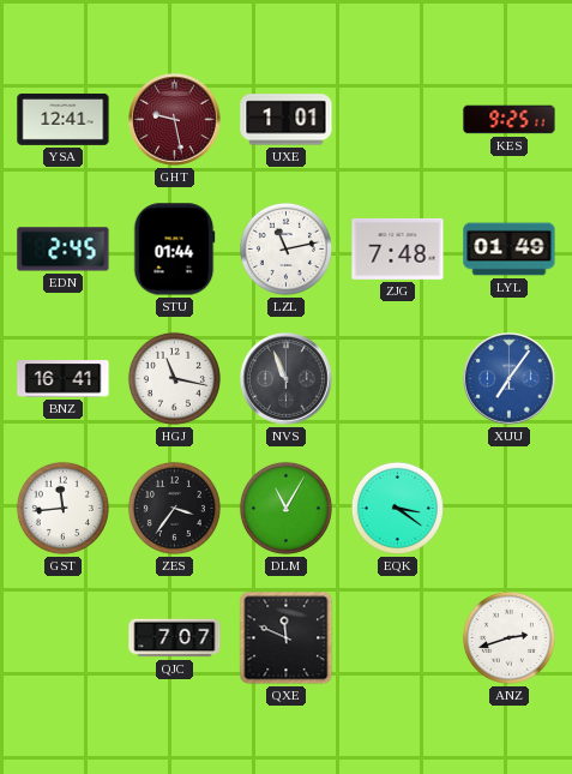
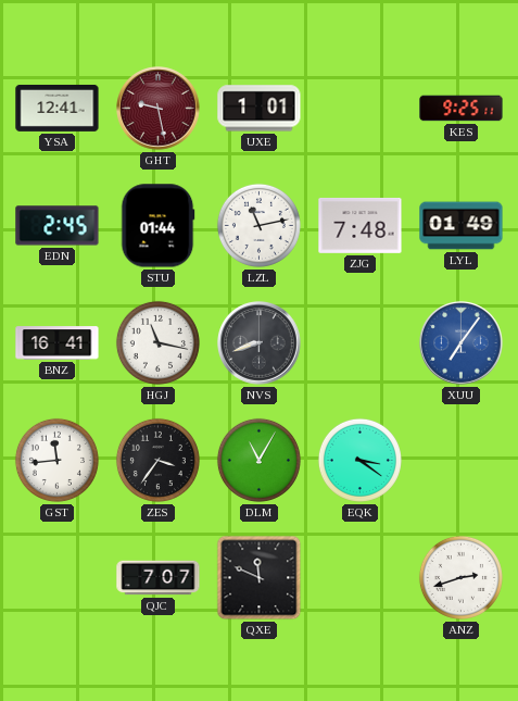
NVS: 10:56 -> 8:42 (260, 343)
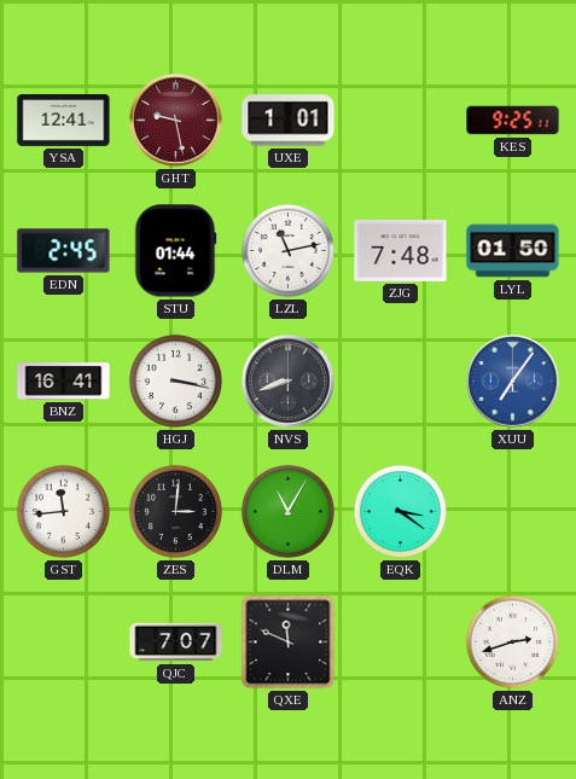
LYL: 01:49 -> 01:50 (513, 251)
HGJ: 11:17 -> 3:17 (175, 380)
ZES: 3:36 -> 3:01 (175, 511)
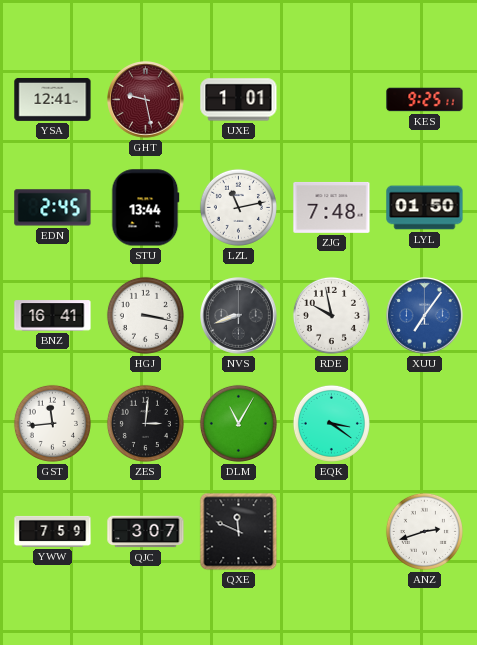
STU: 01:44 -> 13:44 (145, 208)
RDE: none -> 9:58 (331, 315)
YWW: none -> 7:59 (53, 531)
QJC: 7:07 -> 3:07 (146, 532)
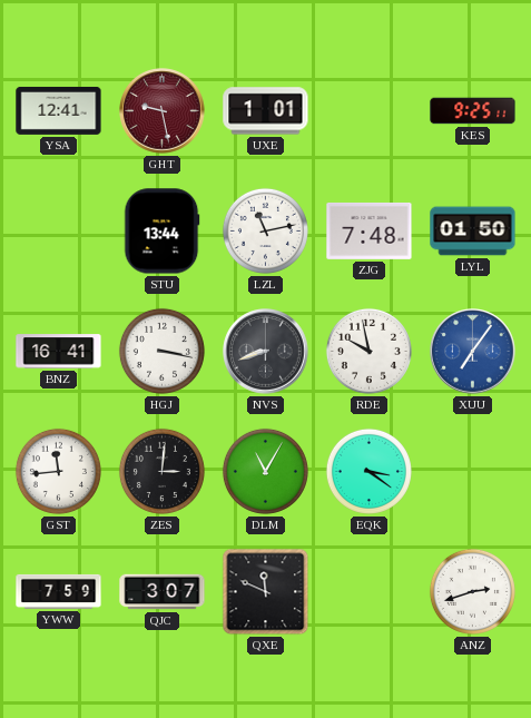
EDN: 2:45 -> none (53, 208)
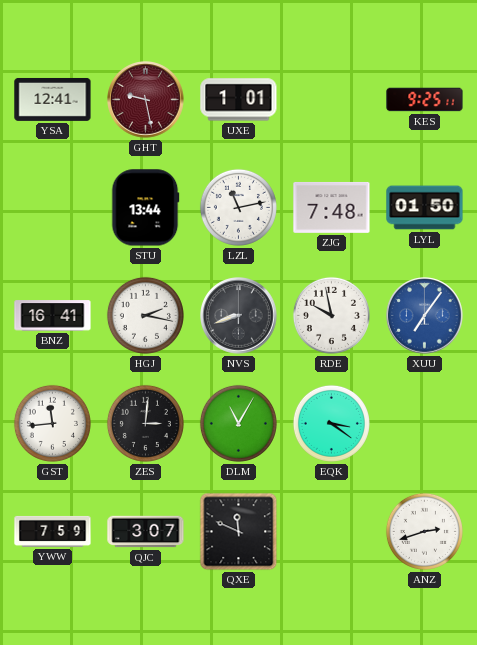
HGJ: 3:17 -> 2:17 (145, 315)
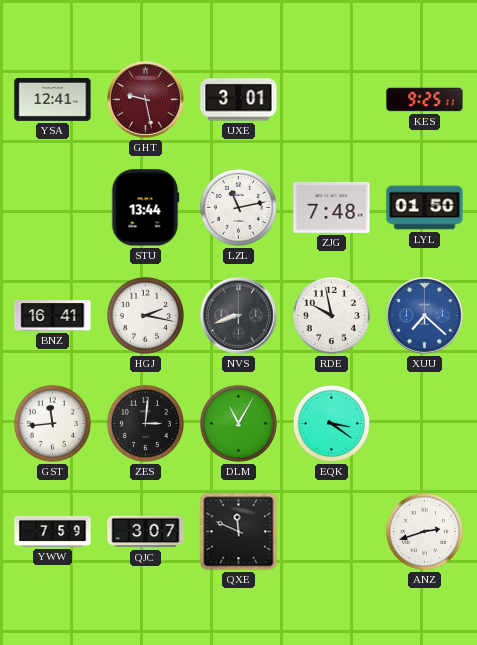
UXE: 1:01 -> 3:01 (239, 100)
XUU: 7:06 -> 7:22 (425, 316)
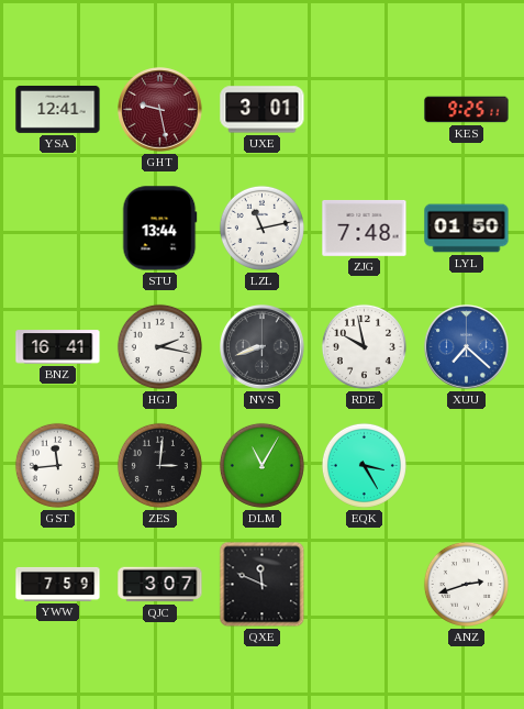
EQK: 3:21 -> 3:25 (364, 465)
